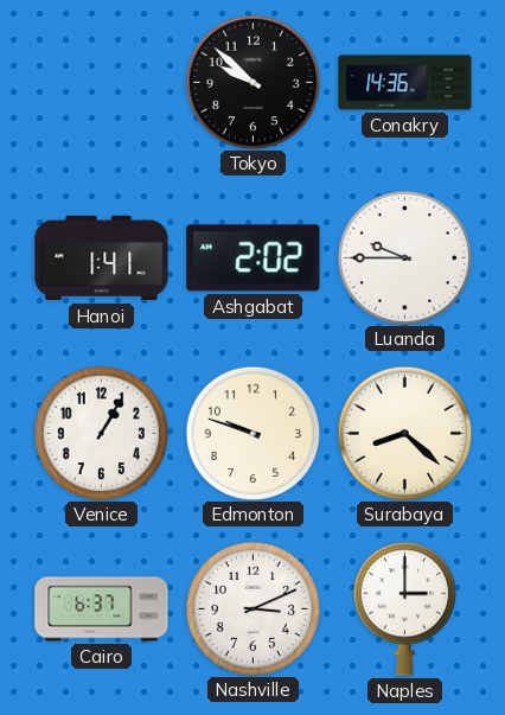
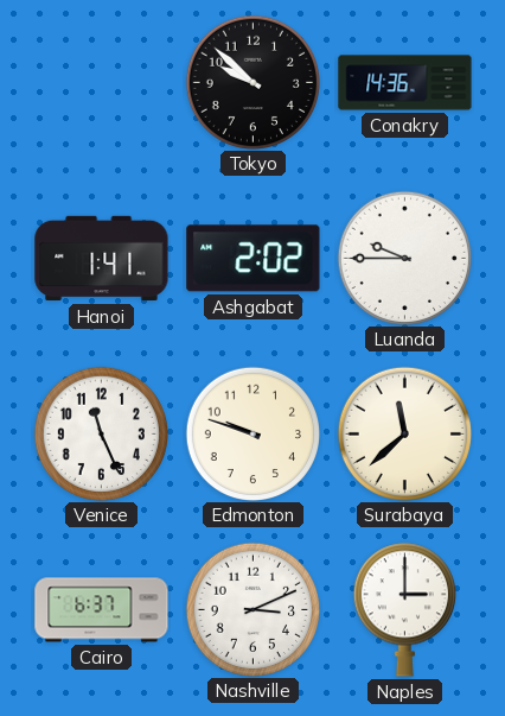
Venice: 1:05 -> 11:26 (101, 433)
Surabaya: 8:22 -> 11:38 (404, 433)
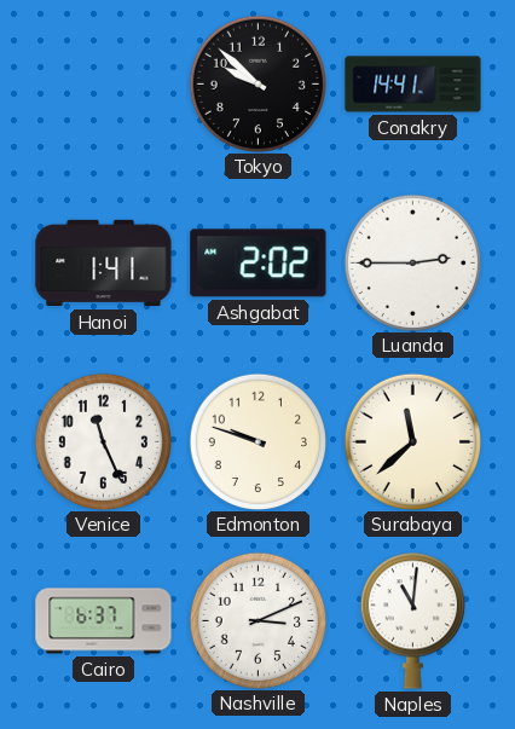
Conakry: 14:36 -> 14:41 (413, 85)
Luanda: 9:45 -> 2:45 (412, 262)
Naples: 3:00 -> 11:01 (412, 620)
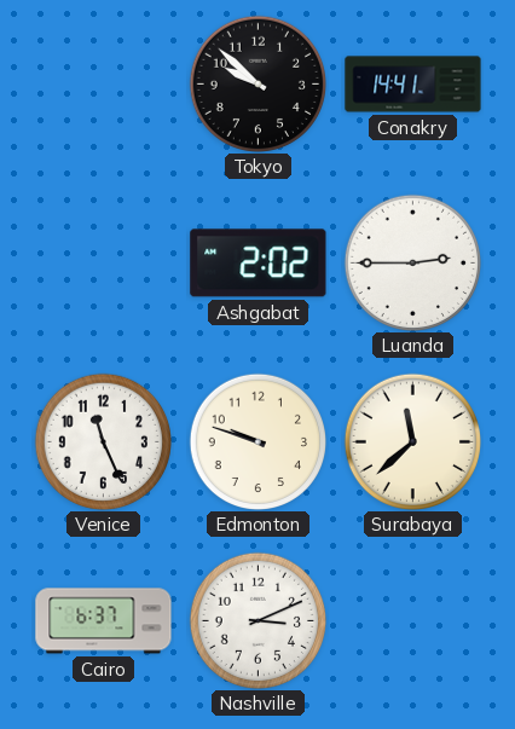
Hanoi: 1:41 -> none (104, 264)
Naples: 11:01 -> none (412, 620)
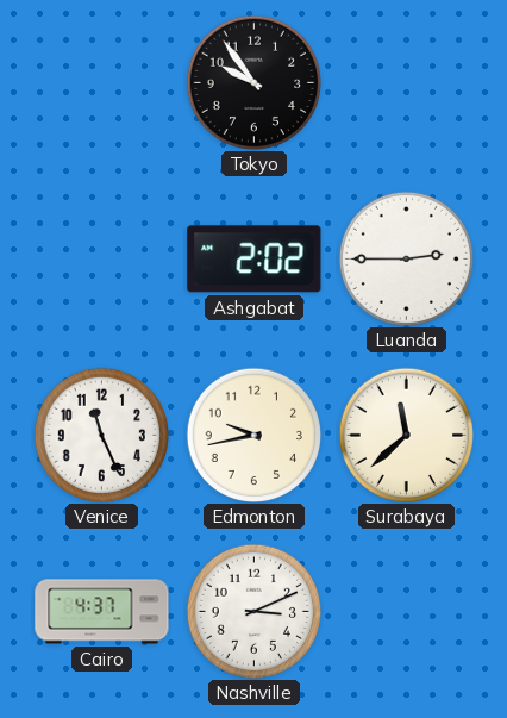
Tokyo: 9:52 -> 9:54 (253, 82)
Conakry: 14:41 -> none (413, 85)
Edmonton: 9:48 -> 9:43 (253, 435)
Cairo: 6:37 -> 4:37 (102, 612)
